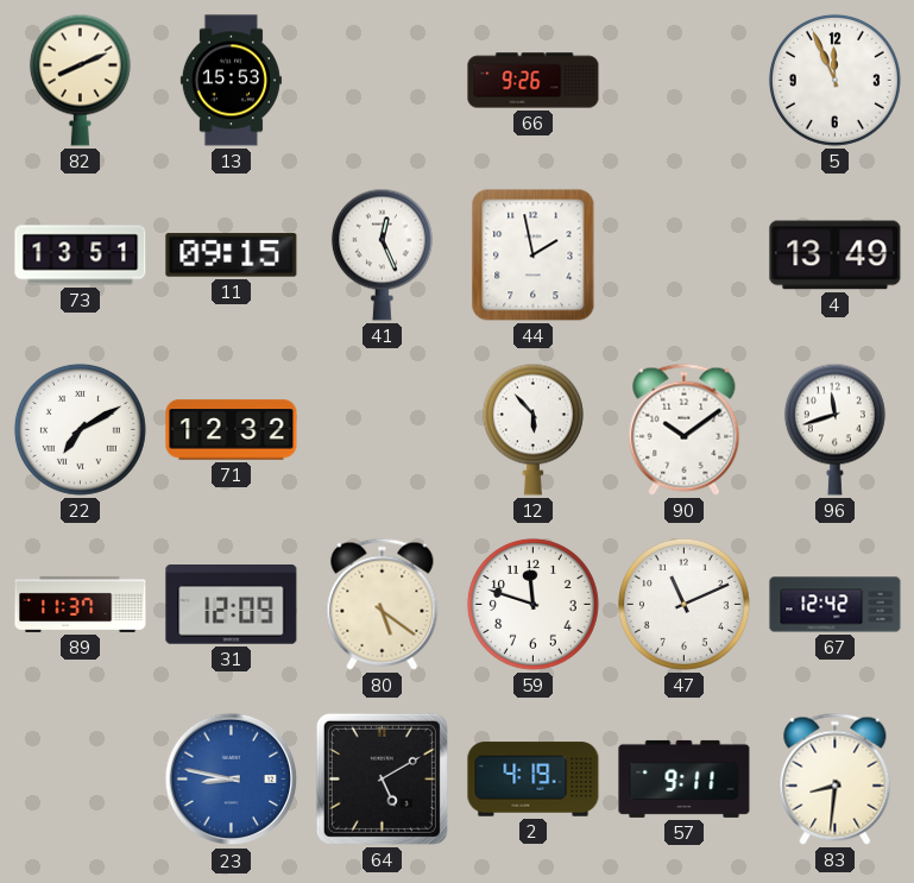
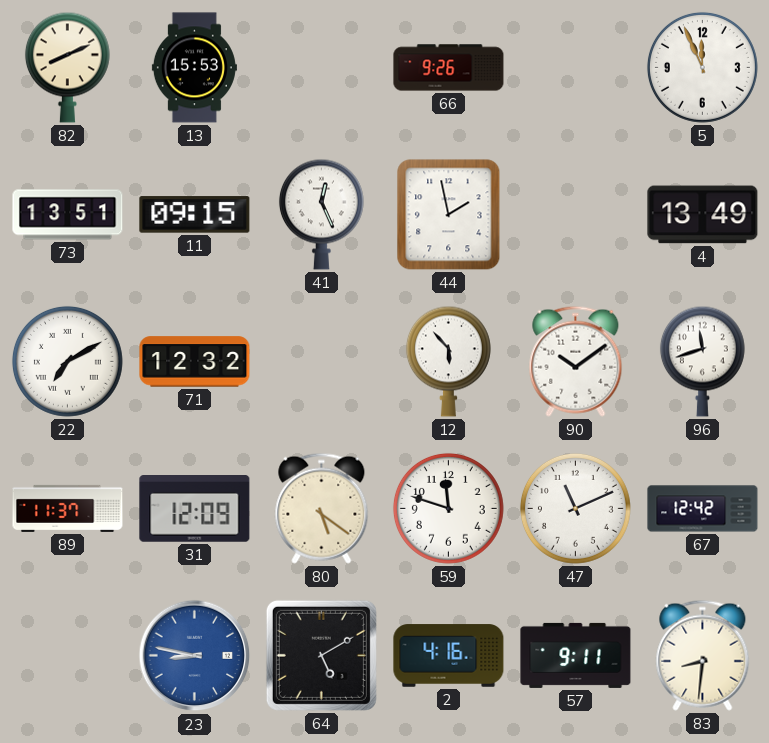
2: 4:19 -> 4:16 (449, 656)
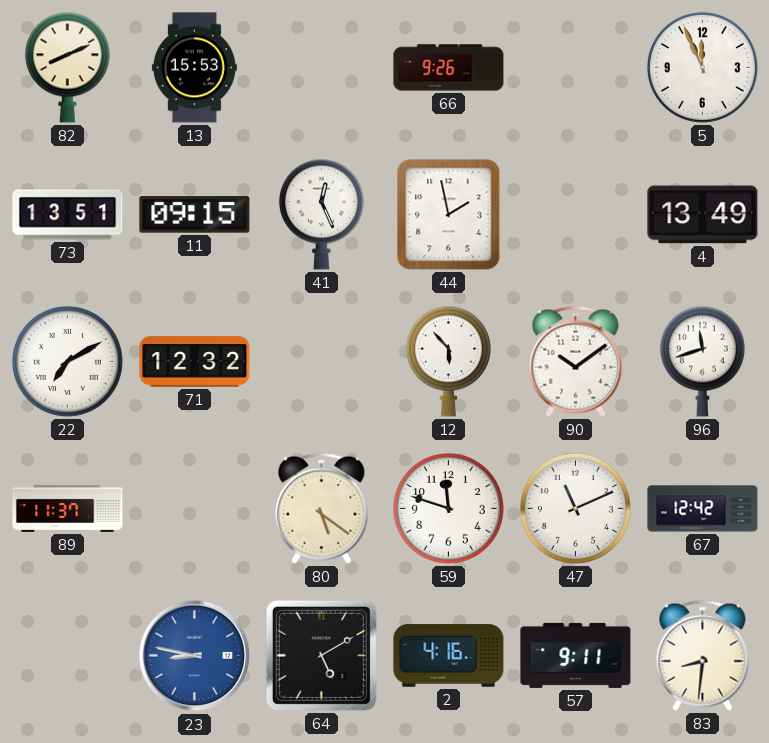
31: 12:09 -> none (195, 509)
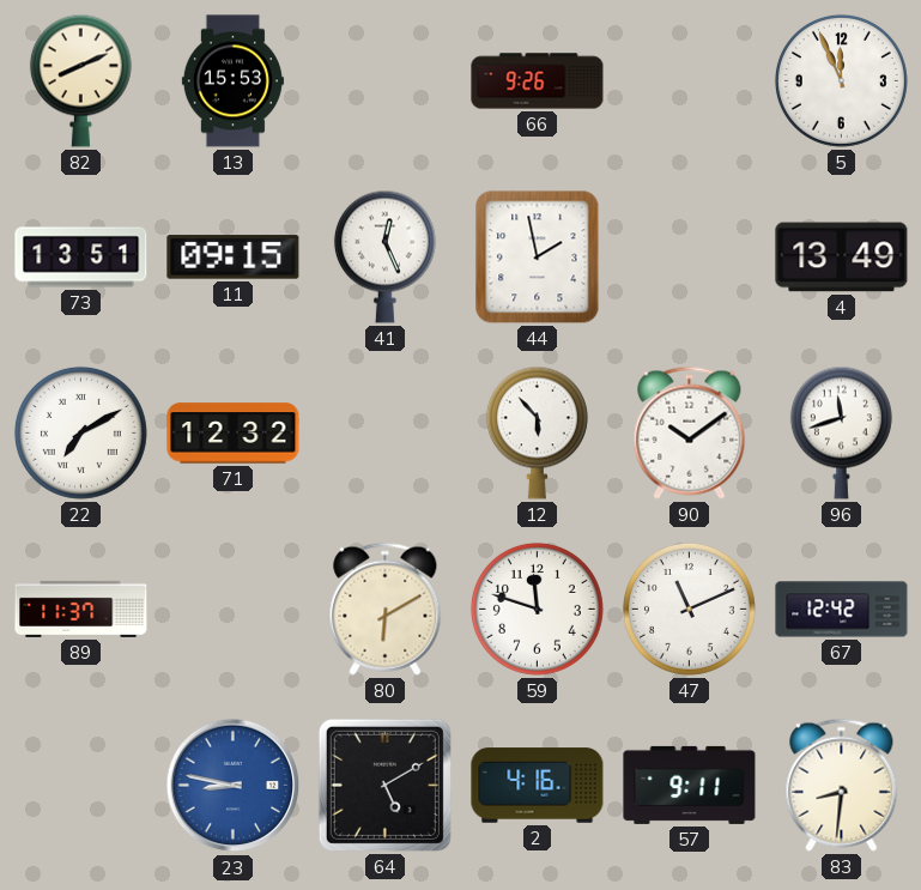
80: 5:21 -> 6:10 (386, 609)
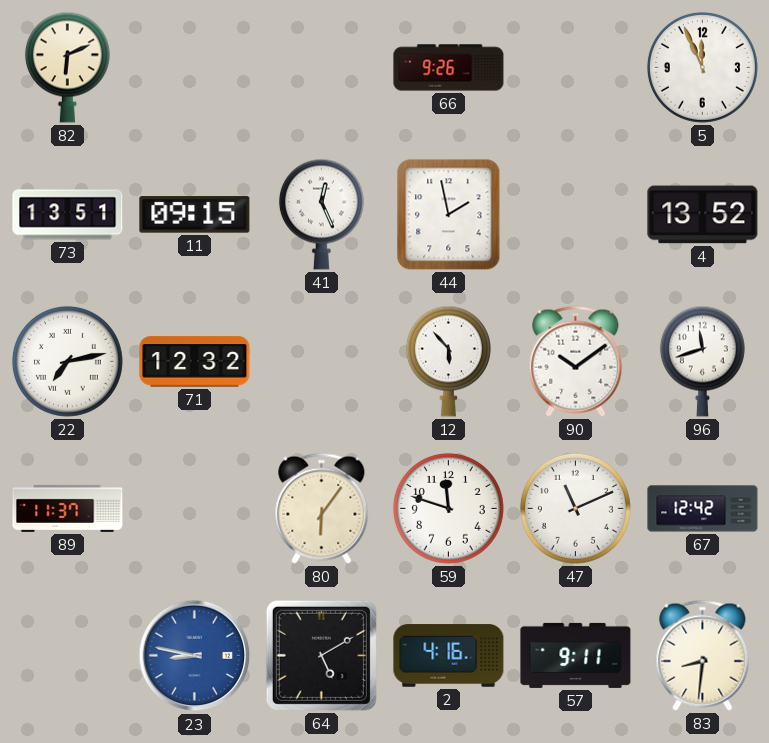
82: 8:11 -> 6:11 (67, 67)
13: 15:53 -> none (232, 81)
4: 13:49 -> 13:52 (703, 215)
22: 7:10 -> 7:13 (67, 361)
80: 6:10 -> 6:06 (322, 508)
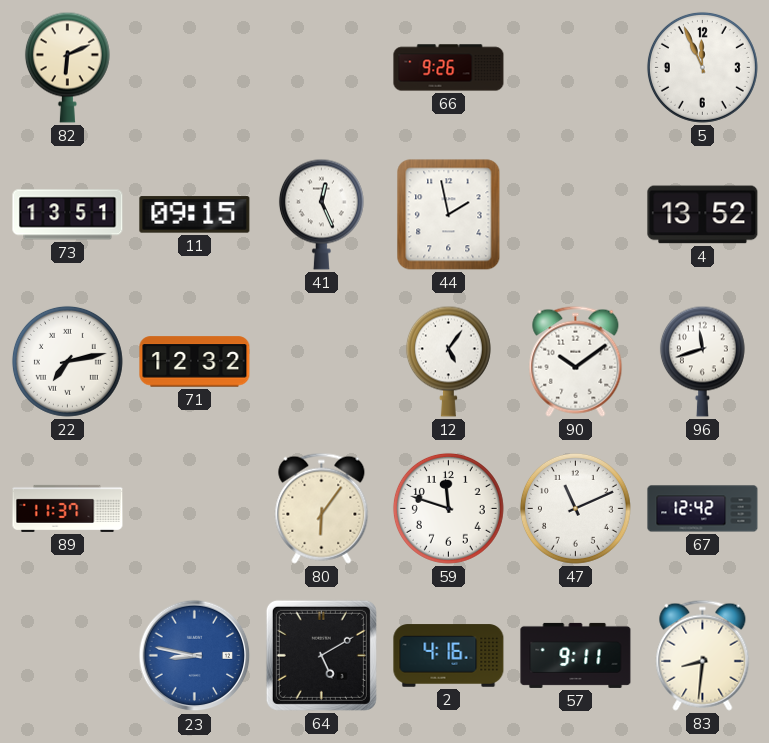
12: 5:53 -> 5:06 (448, 361)
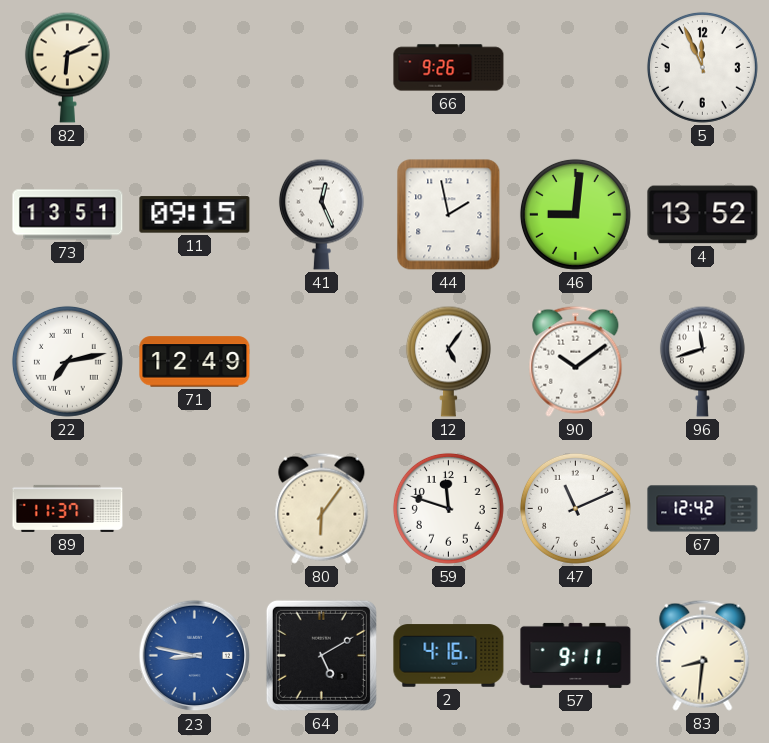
46: none -> 9:01 (575, 214)
71: 12:32 -> 12:49 (195, 362)
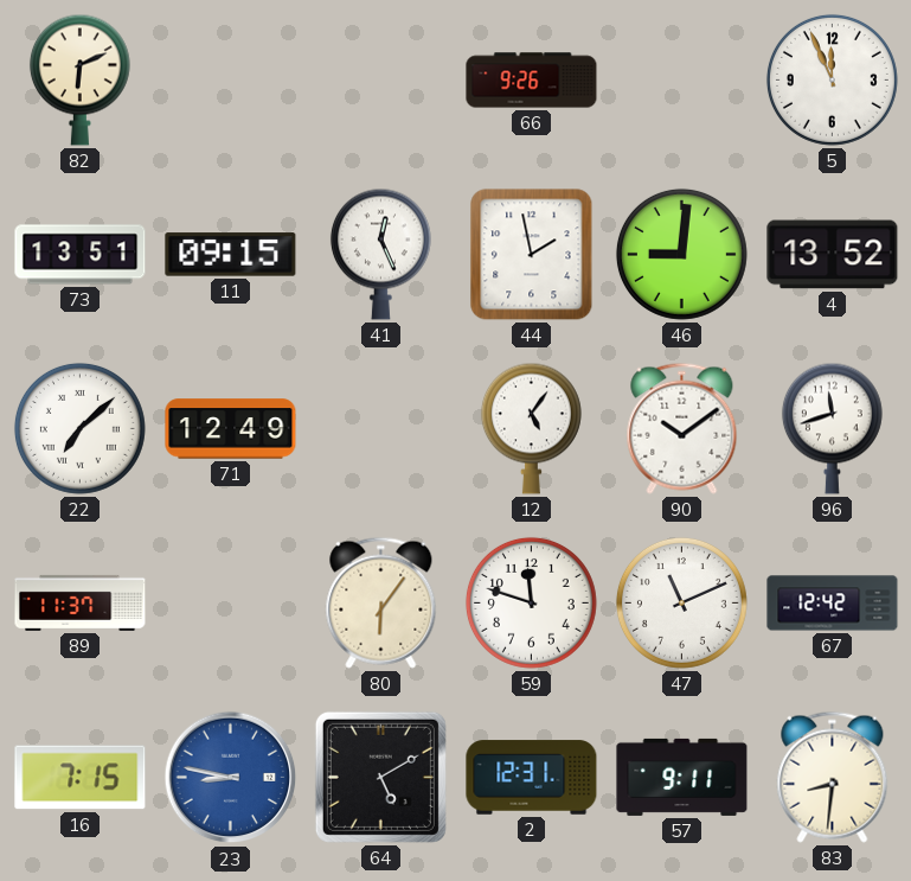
22: 7:13 -> 7:08 (79, 428)
16: none -> 7:15 (81, 778)
2: 4:16 -> 12:31 (532, 778)
